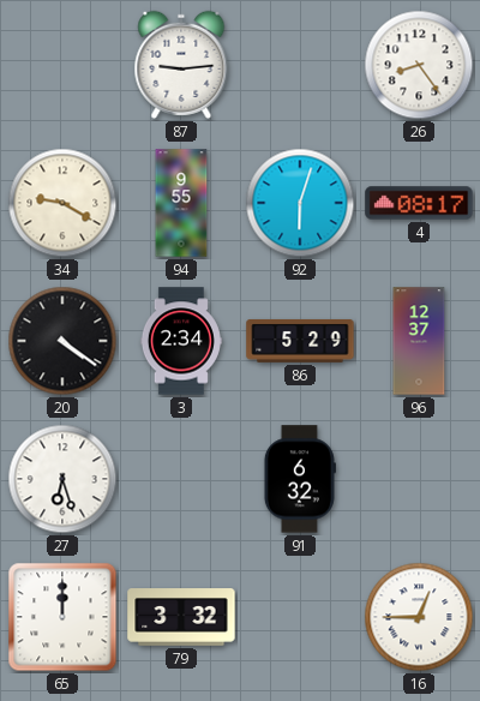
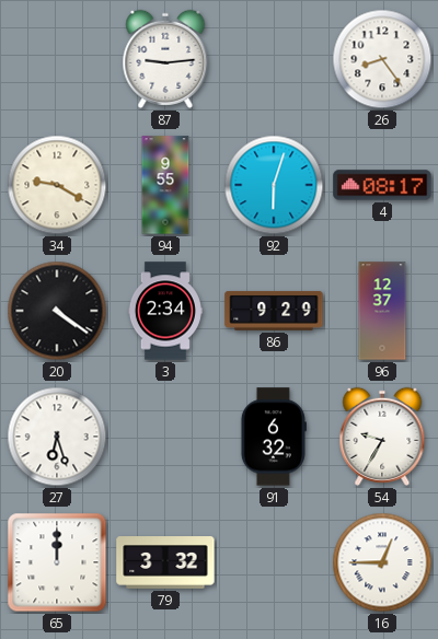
86: 5:29 -> 9:29 (274, 311)
54: none -> 9:35 (382, 437)
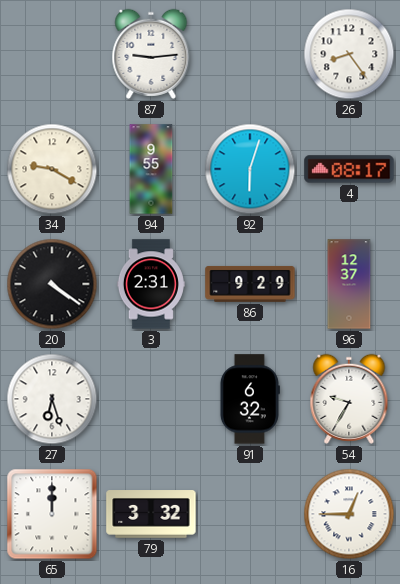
3: 2:34 -> 2:31 (151, 284)
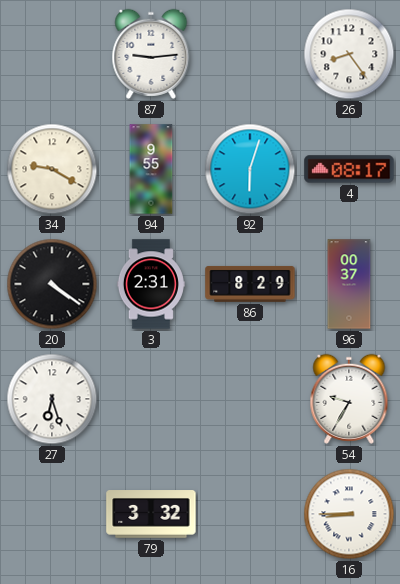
86: 9:29 -> 8:29 (250, 284)
96: 12:37 -> 00:37 (349, 284)
91: 6:32 -> none (249, 399)
65: 12:00 -> none (52, 514)
16: 12:45 -> 8:45 (349, 514)
